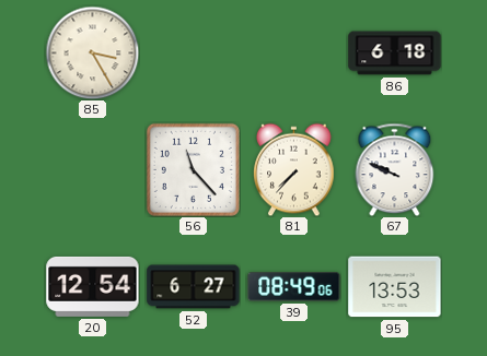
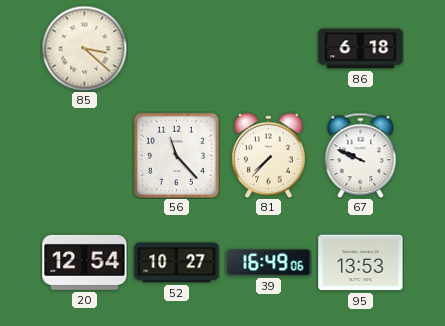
85: 3:25 -> 3:22 (84, 48)
52: 6:27 -> 10:27 (177, 263)
39: 08:49 -> 16:49 (269, 263)
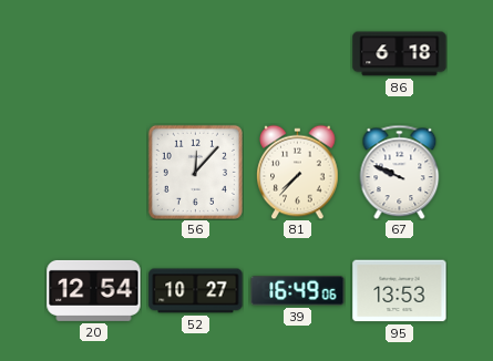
85: 3:22 -> none (84, 48)
56: 11:23 -> 12:07 (195, 172)
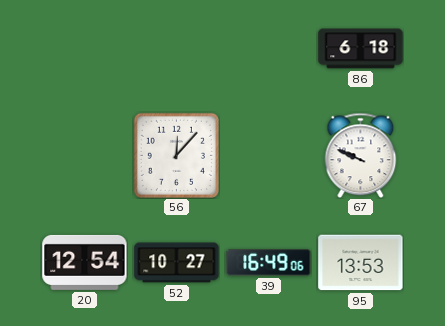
81: 7:37 -> none (298, 172)
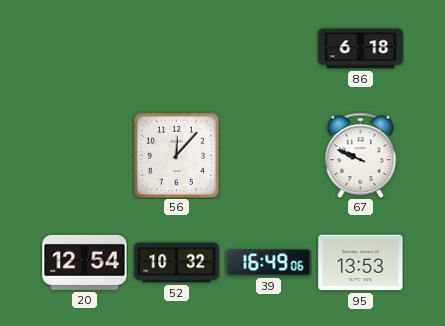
52: 10:27 -> 10:32 (177, 263)
